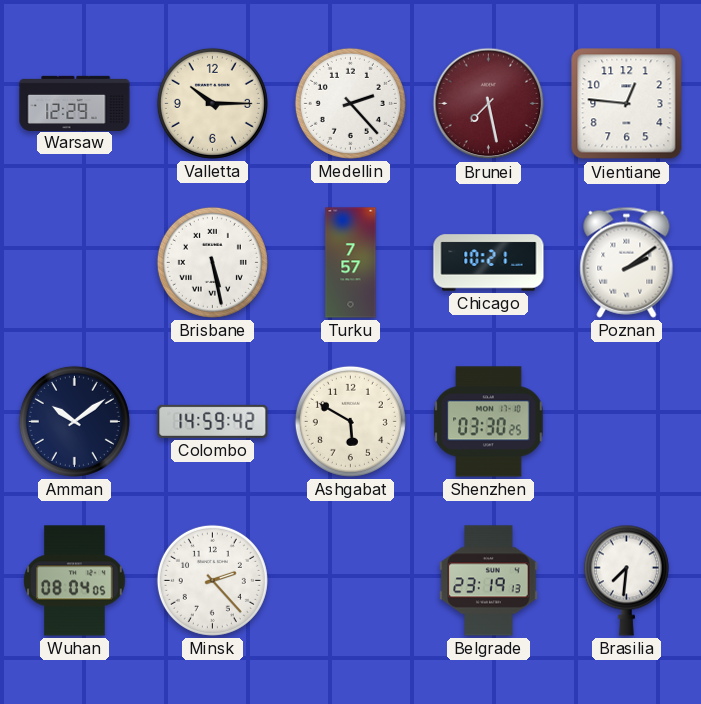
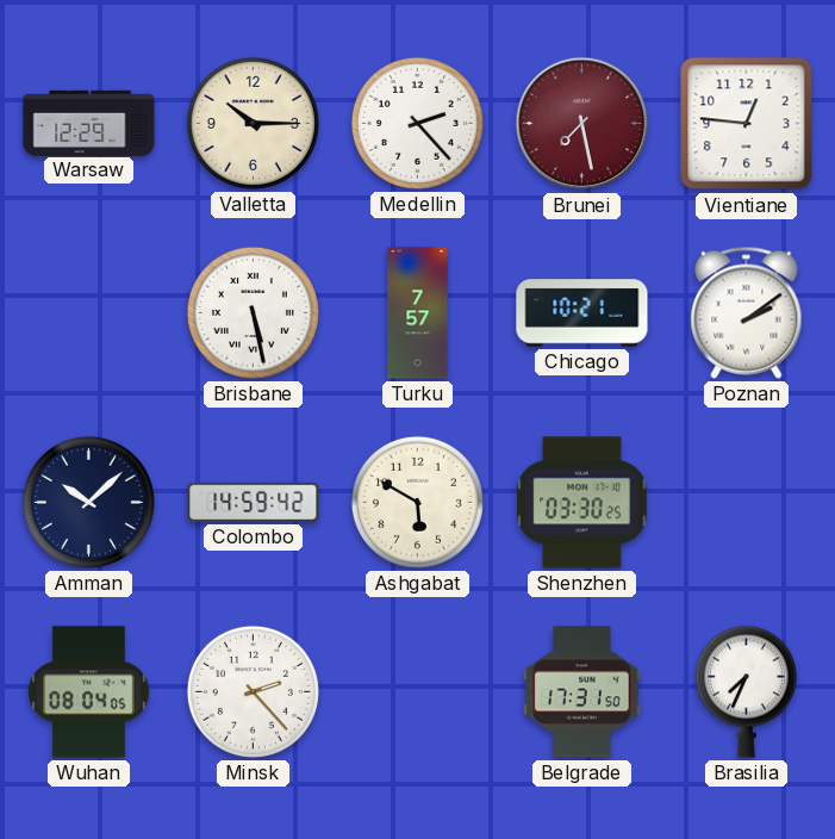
Amman: 10:09 -> 10:08 (88, 502)
Belgrade: 23:19 -> 17:31 (582, 692)
Brasilia: 7:31 -> 7:34 (746, 691)
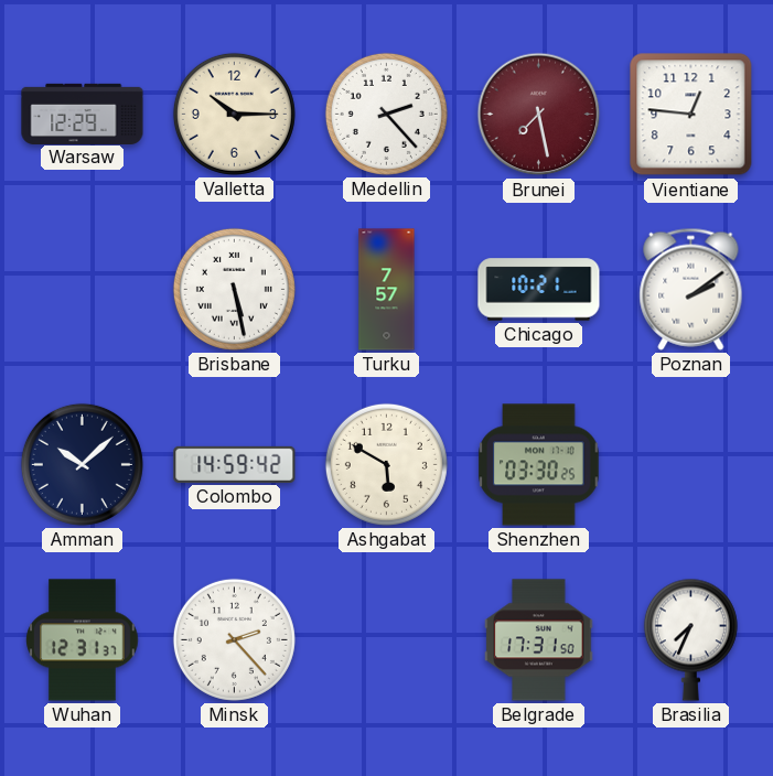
Wuhan: 08:04 -> 12:31 (83, 640)
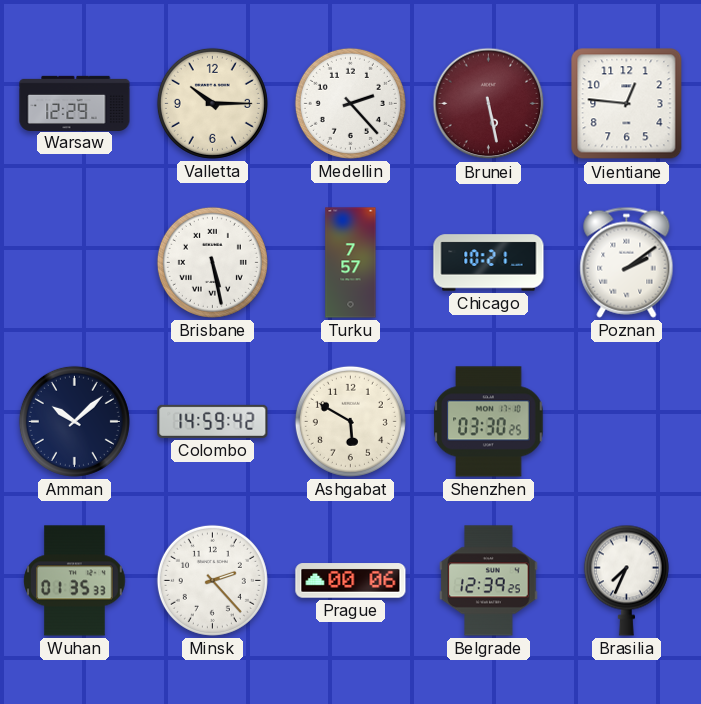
Brunei: 7:28 -> 5:28 (489, 104)
Wuhan: 12:31 -> 01:35 (75, 581)
Prague: none -> 00:06 (351, 581)
Belgrade: 17:31 -> 12:39 (489, 581)
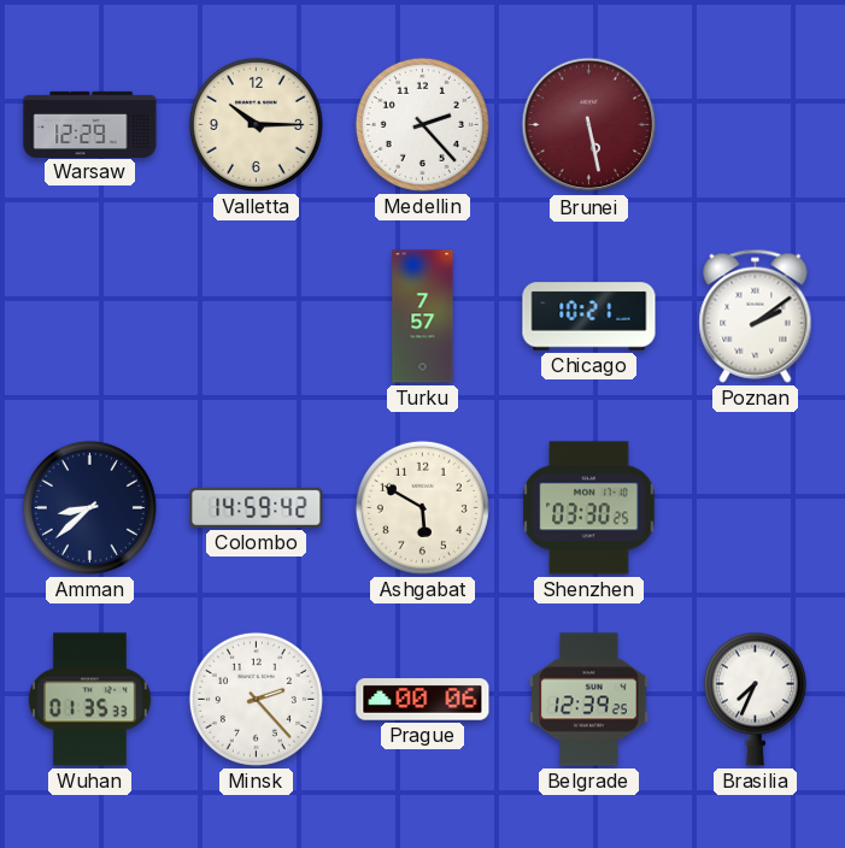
Vientiane: 12:46 -> none (627, 104)
Brisbane: 5:28 -> none (212, 262)
Amman: 10:08 -> 8:38 (89, 507)
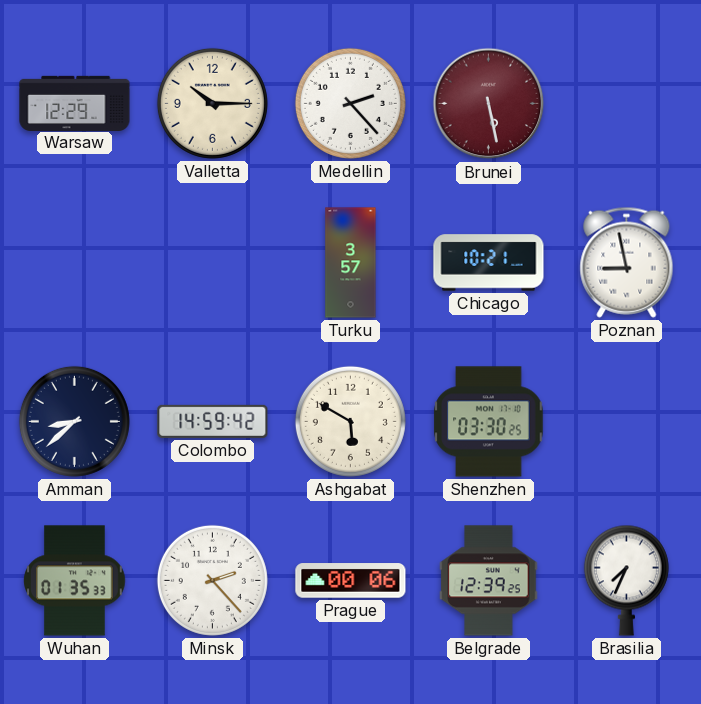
Turku: 7:57 -> 3:57 (351, 263)
Poznan: 2:09 -> 8:58 (627, 262)
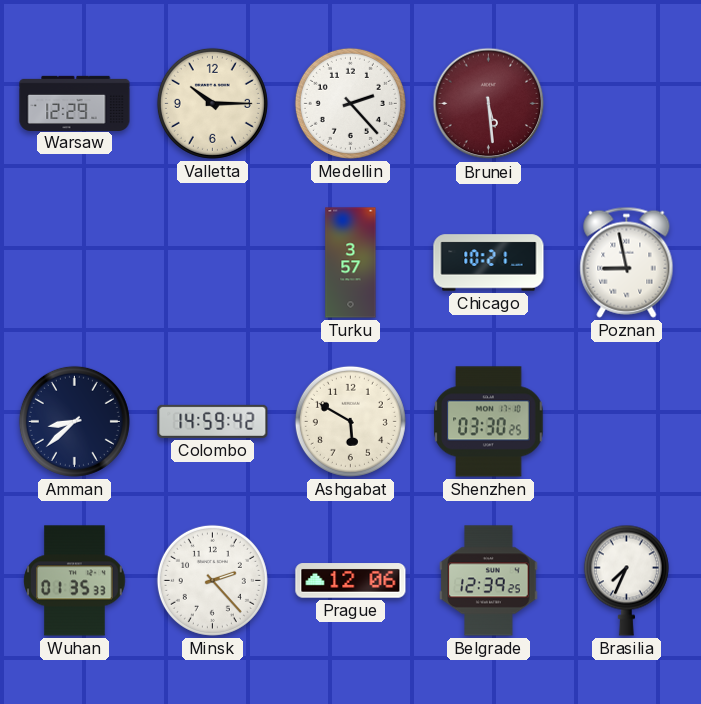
Brunei: 5:28 -> 5:29 (489, 104)
Prague: 00:06 -> 12:06 (351, 581)
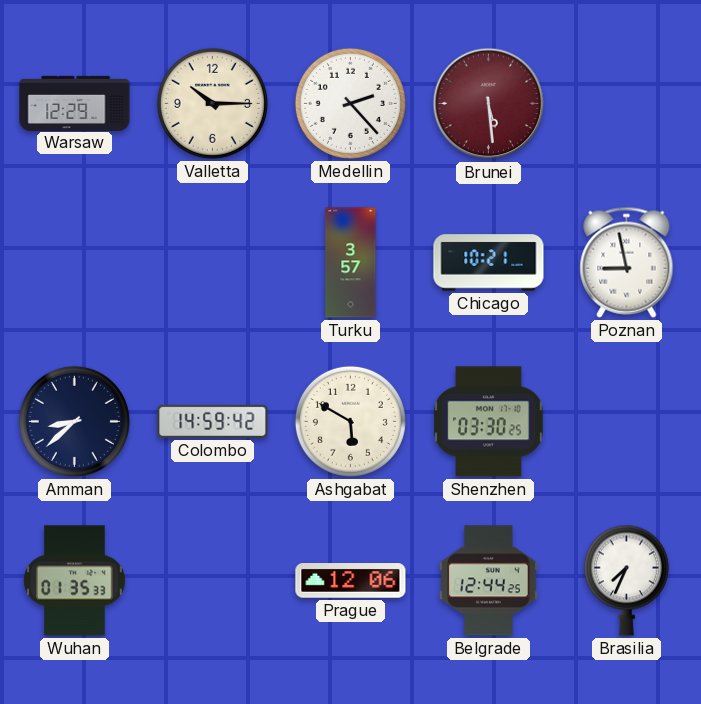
Minsk: 2:23 -> none (212, 580)
Belgrade: 12:39 -> 12:44 (489, 581)
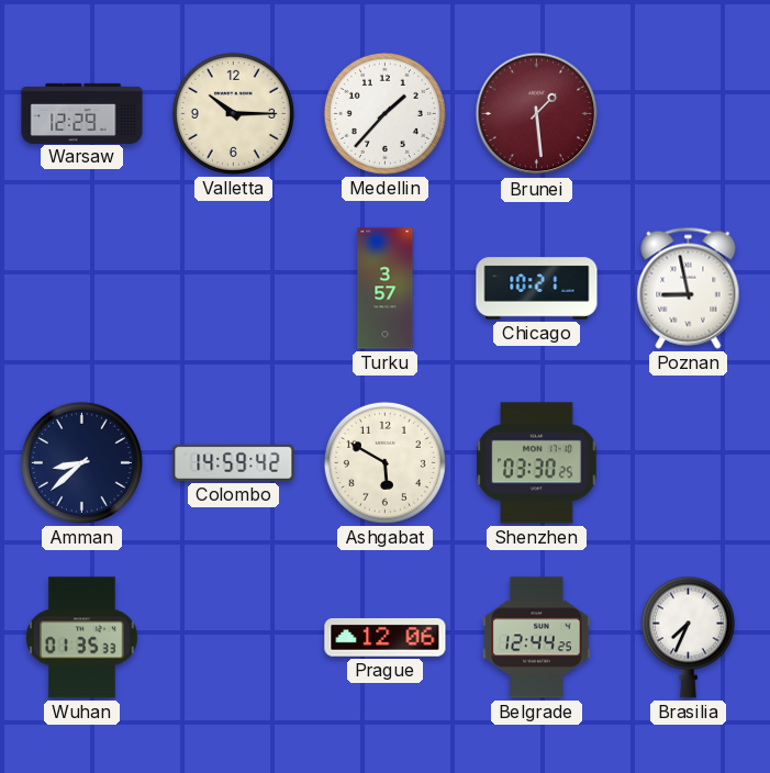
Medellin: 2:23 -> 1:37 (384, 113)
Brunei: 5:29 -> 1:29 (537, 114)
